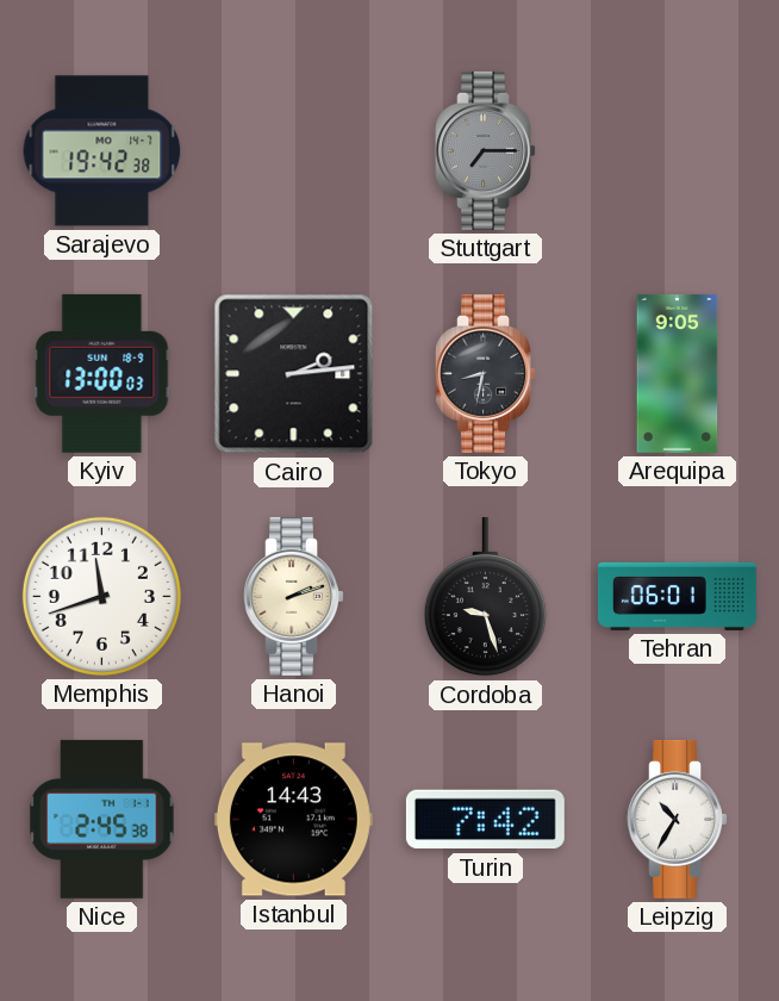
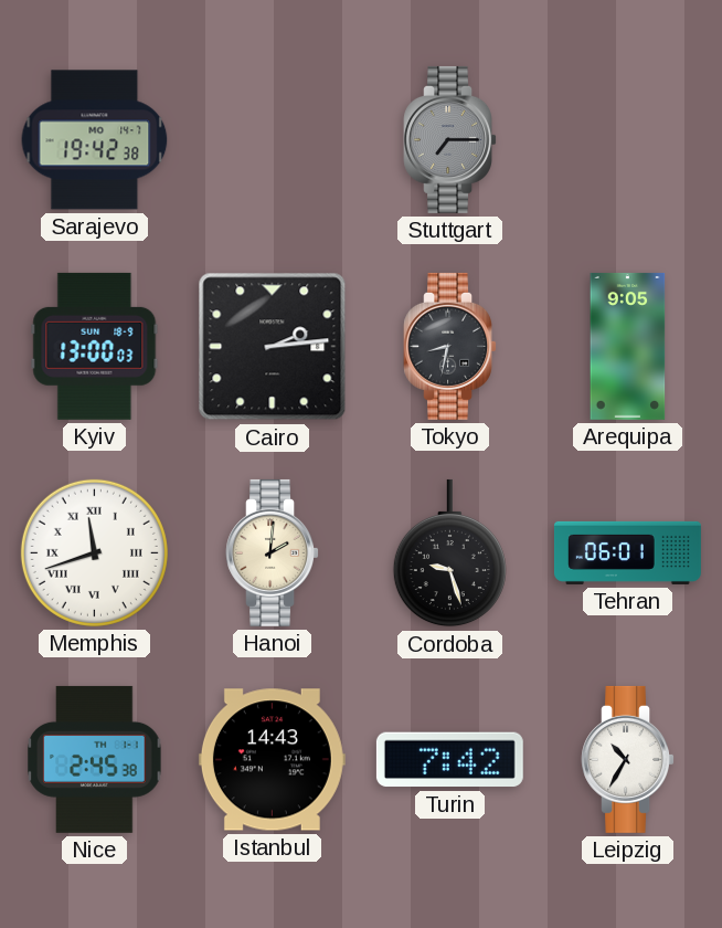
Memphis numerals: Arabic -> Roman (94, 552)
Hanoi: 2:12 -> 2:01 (272, 552)
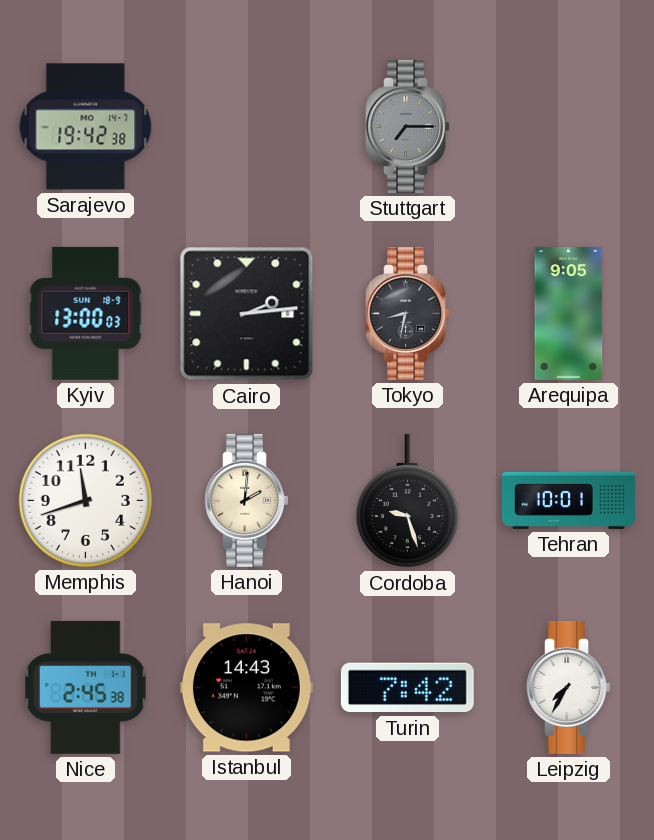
Memphis numerals: Roman -> Arabic (85, 500)
Tehran: 06:01 -> 10:01 (568, 500)
Leipzig: 10:35 -> 7:35 (568, 687)
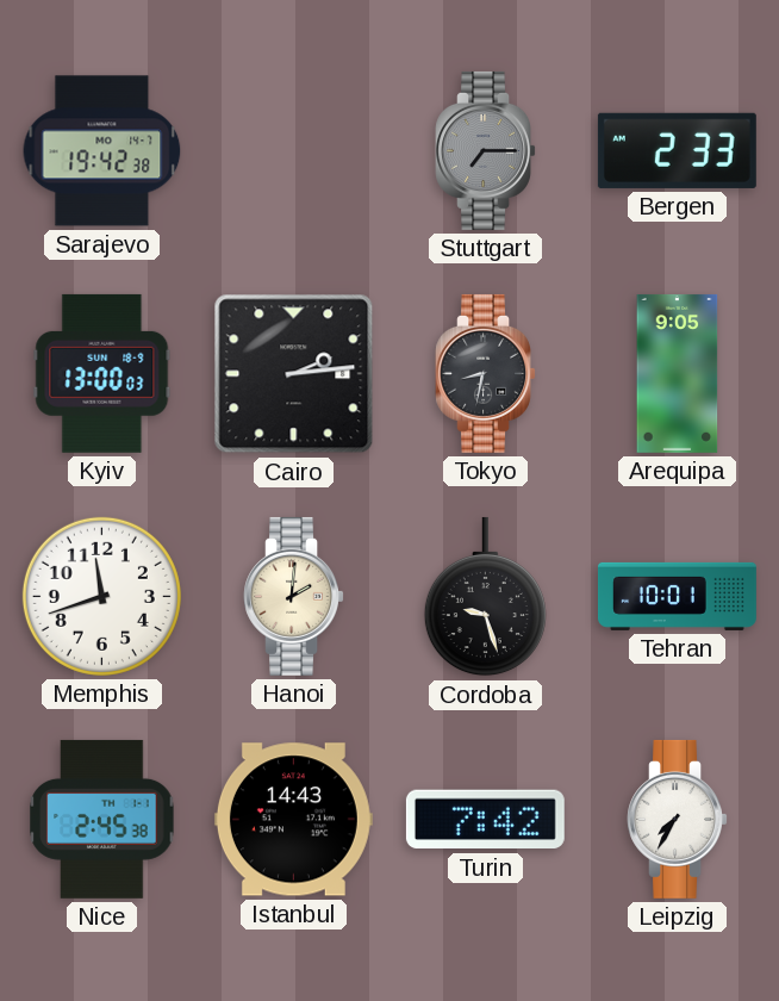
Bergen: none -> 2:33 (677, 150)
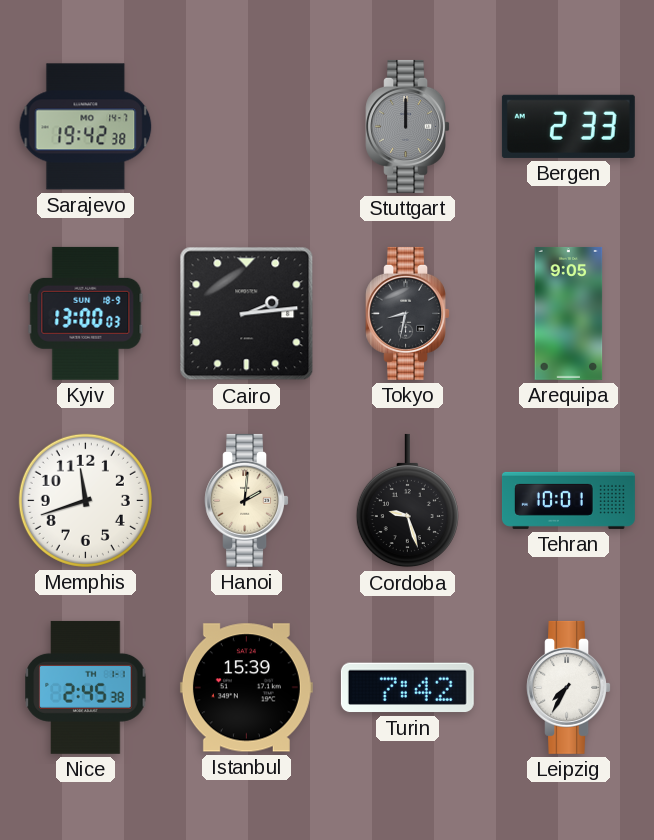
Stuttgart: 7:15 -> 12:00 (407, 126)
Istanbul: 14:43 -> 15:39 (246, 688)
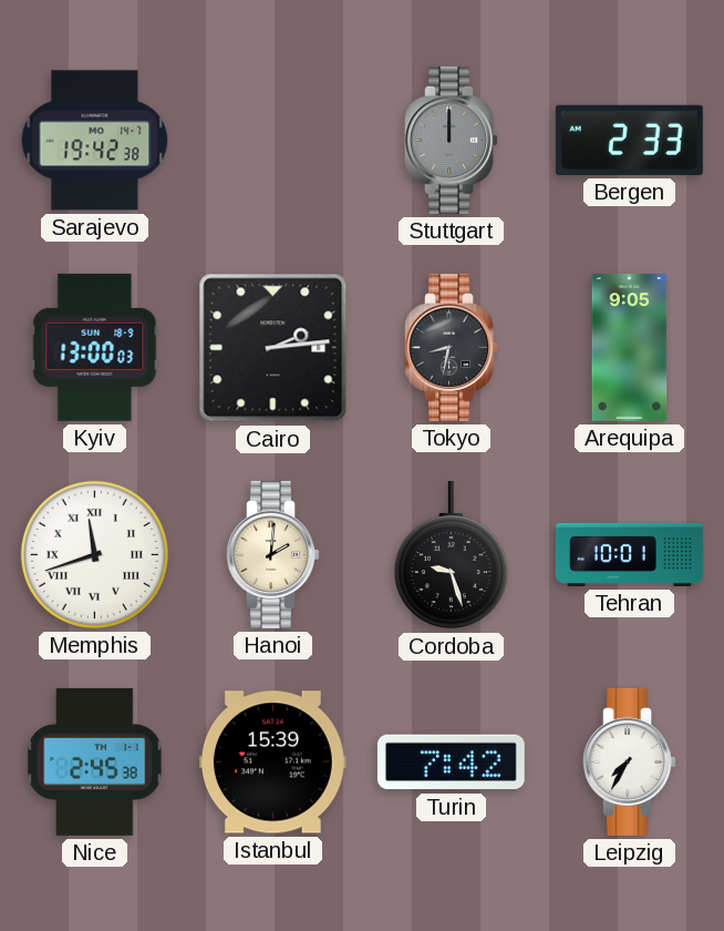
Memphis numerals: Arabic -> Roman (94, 554)
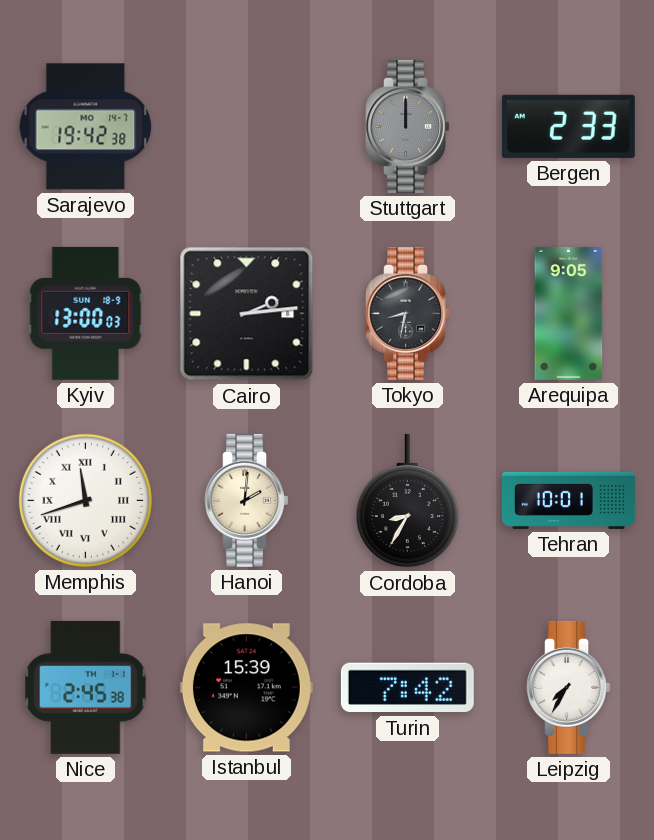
Cordoba: 9:27 -> 8:35 (407, 501)
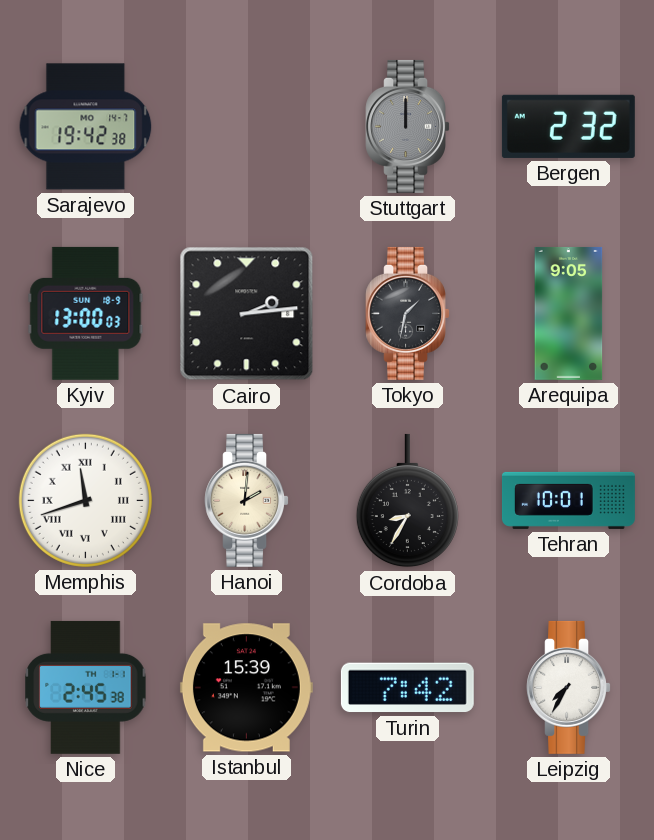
Bergen: 2:33 -> 2:32 (568, 126)
Tokyo: 8:32 -> 1:32 (407, 313)
